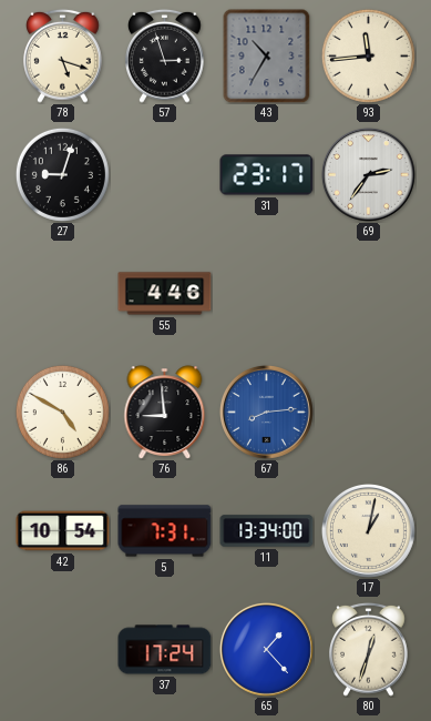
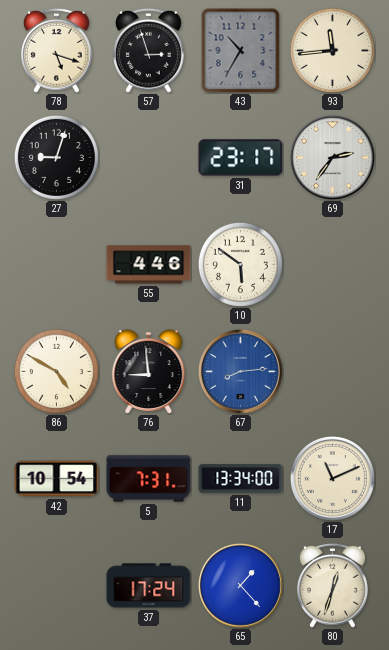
10: none -> 5:51 (240, 264)
17: 1:02 -> 11:11 (332, 478)
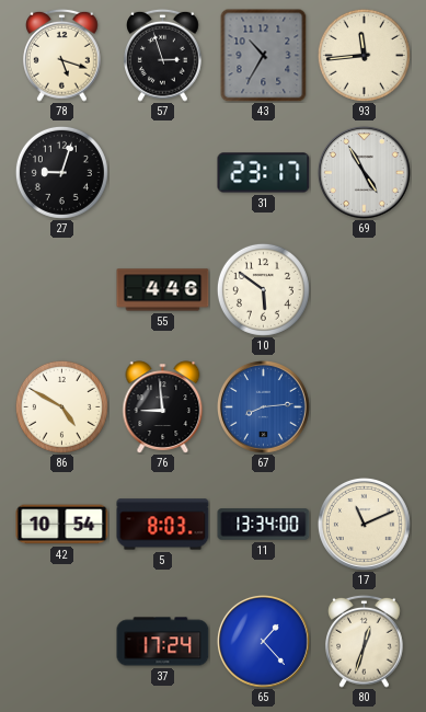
69: 2:36 -> 4:55 (364, 172)
5: 7:31 -> 8:03 (163, 525)
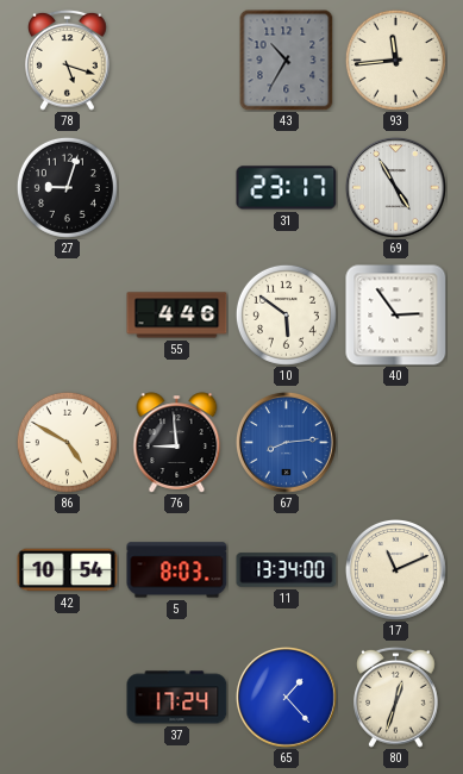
57: 2:57 -> none (163, 55)
40: none -> 2:54 (396, 316)
